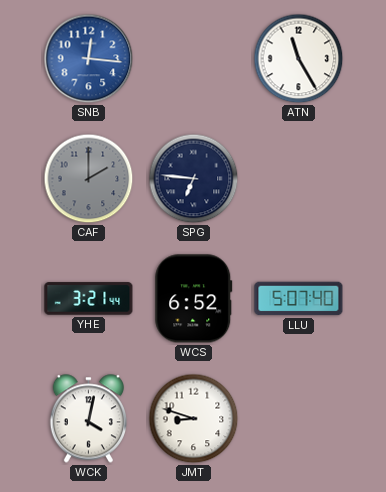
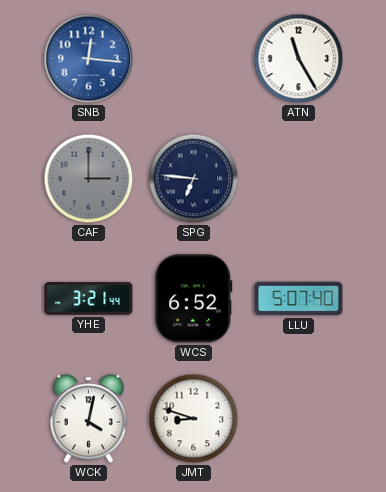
CAF: 2:00 -> 3:00 (89, 179)
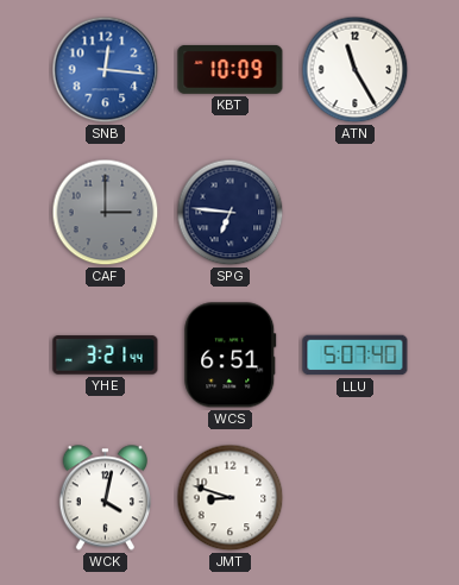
KBT: none -> 10:09 (231, 69)
WCS: 6:52 -> 6:51 (231, 356)
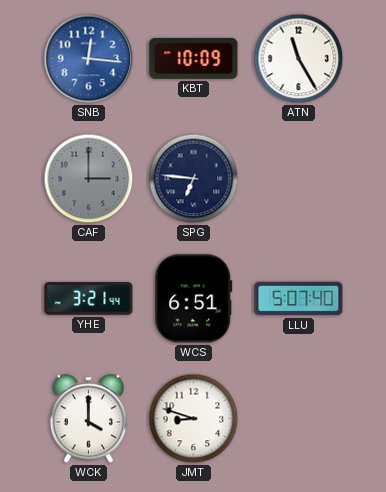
WCK: 4:02 -> 4:00 (88, 419)
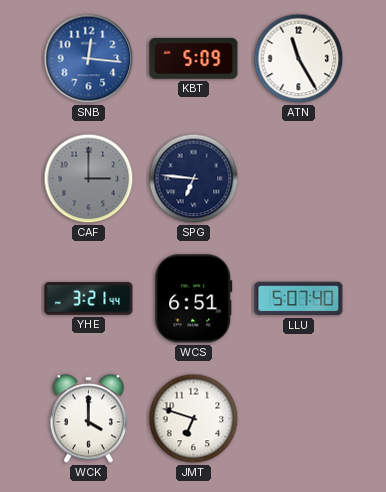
KBT: 10:09 -> 5:09 (194, 58)
JMT: 8:48 -> 6:48 (194, 419)
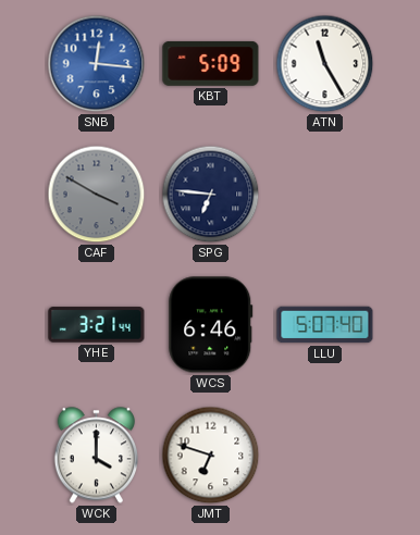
CAF: 3:00 -> 3:50 (97, 195)
WCS: 6:51 -> 6:46 (211, 325)
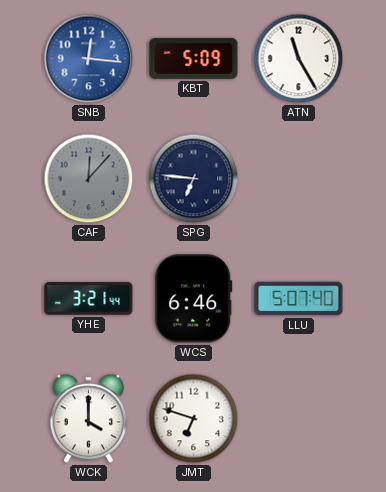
CAF: 3:50 -> 12:07 (89, 179)
